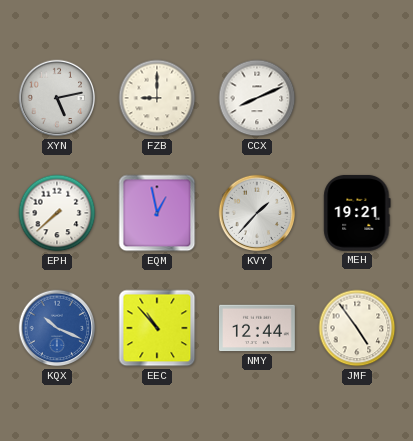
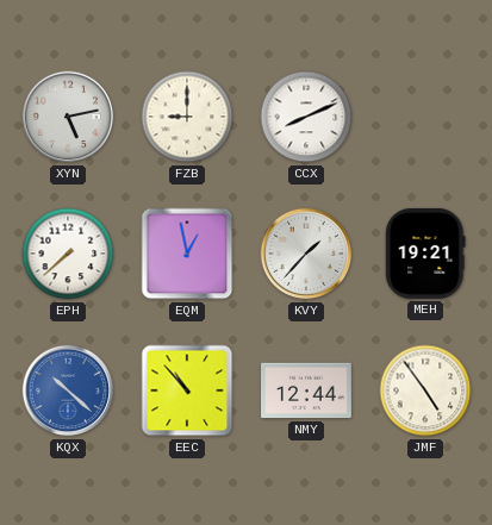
KQX: 10:19 -> 10:22 (68, 390)
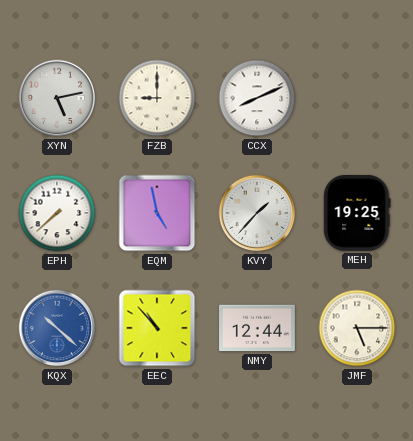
EQM: 12:58 -> 4:58 (157, 213)
MEH: 19:21 -> 19:25 (357, 213)
JMF: 4:54 -> 5:15 (357, 328)
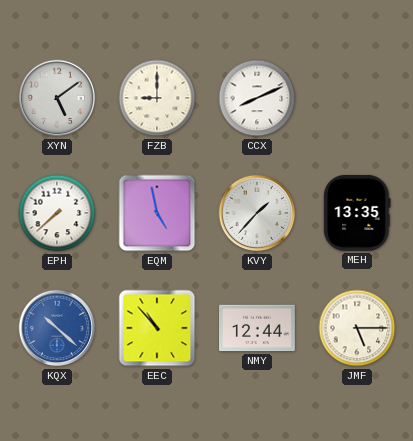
XYN: 5:13 -> 5:09 (57, 98)
MEH: 19:25 -> 13:35 (357, 213)
